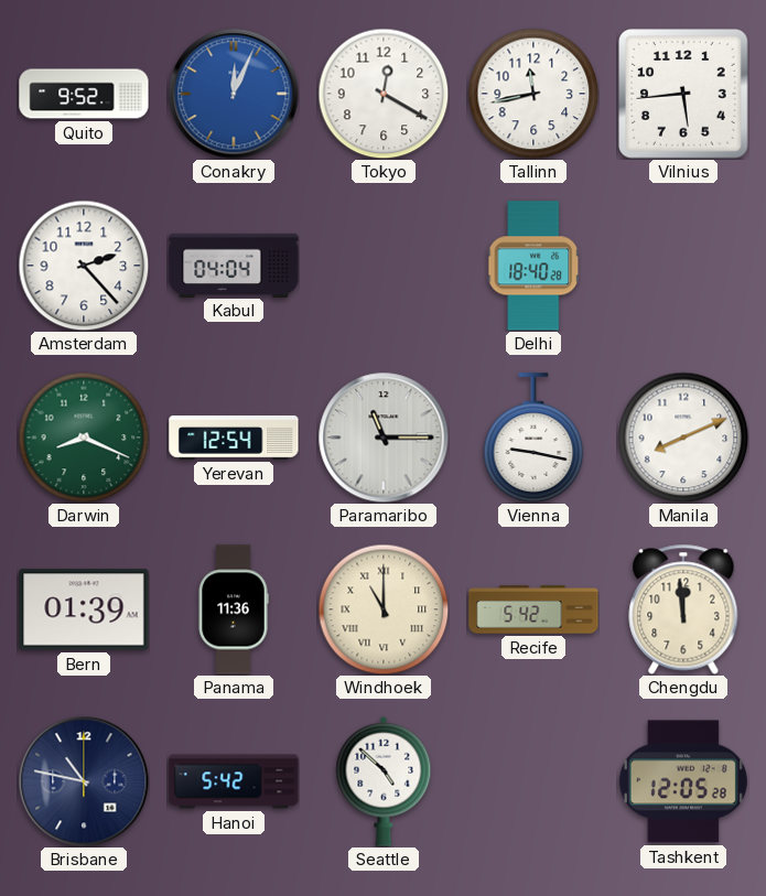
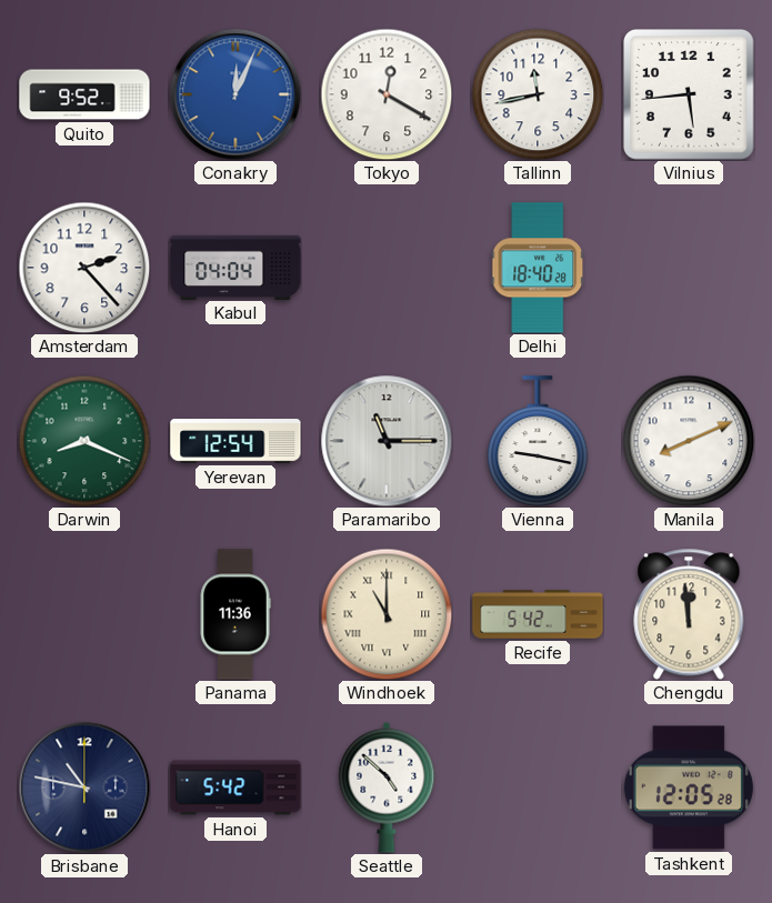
Bern: 01:39 -> none (84, 609)
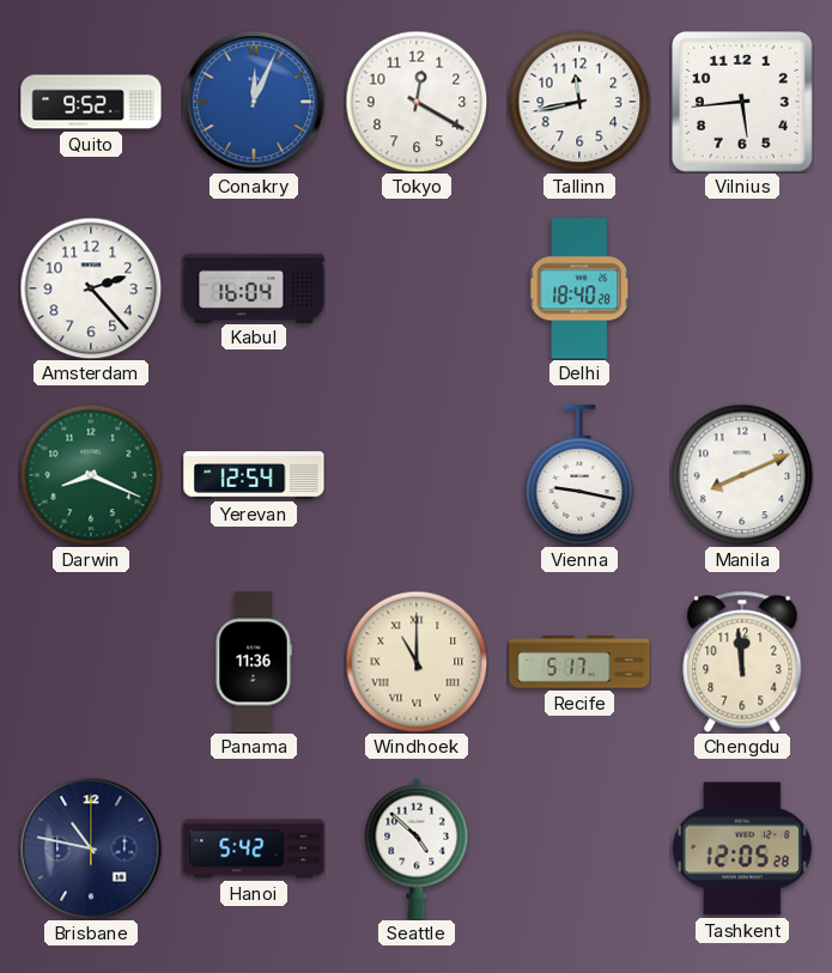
Kabul: 04:04 -> 16:04 (254, 287)
Paramaribo: 11:15 -> none (387, 441)
Recife: 5:42 -> 5:17 (579, 662)
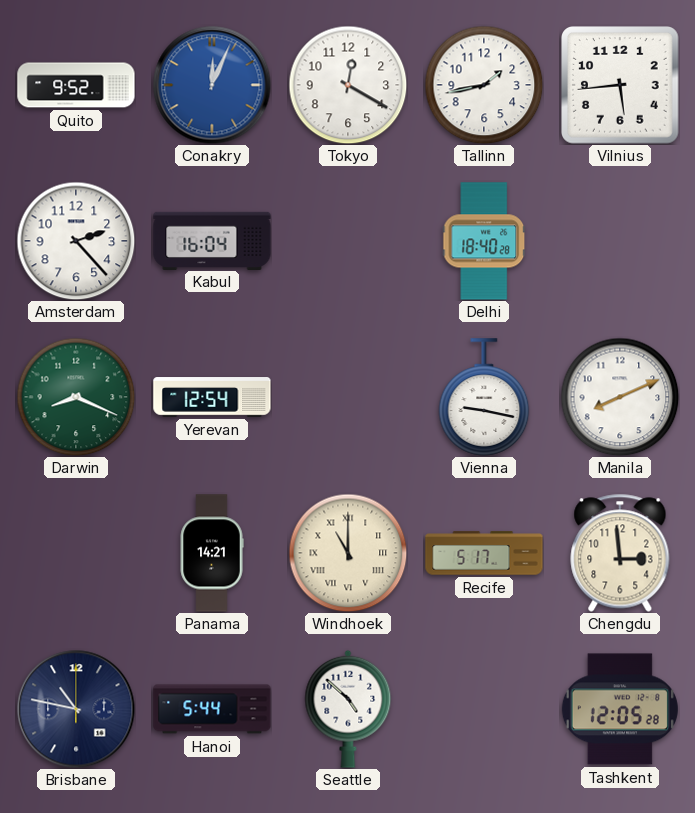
Tallinn: 11:43 -> 1:43 (484, 85)
Panama: 11:36 -> 14:21 (212, 553)
Chengdu: 11:59 -> 2:59 (620, 553)
Hanoi: 5:42 -> 5:44 (212, 709)
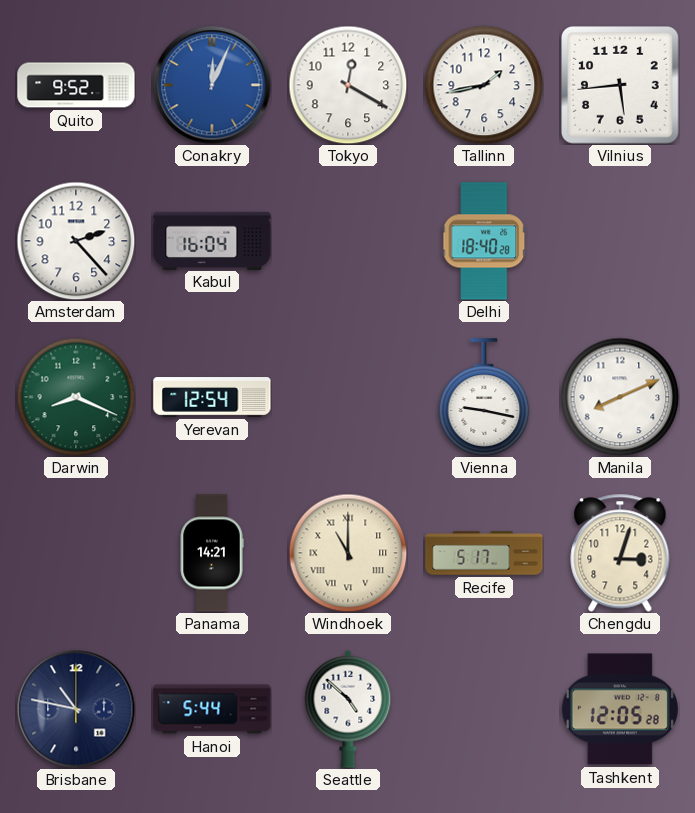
Chengdu: 2:59 -> 3:03 (620, 553)
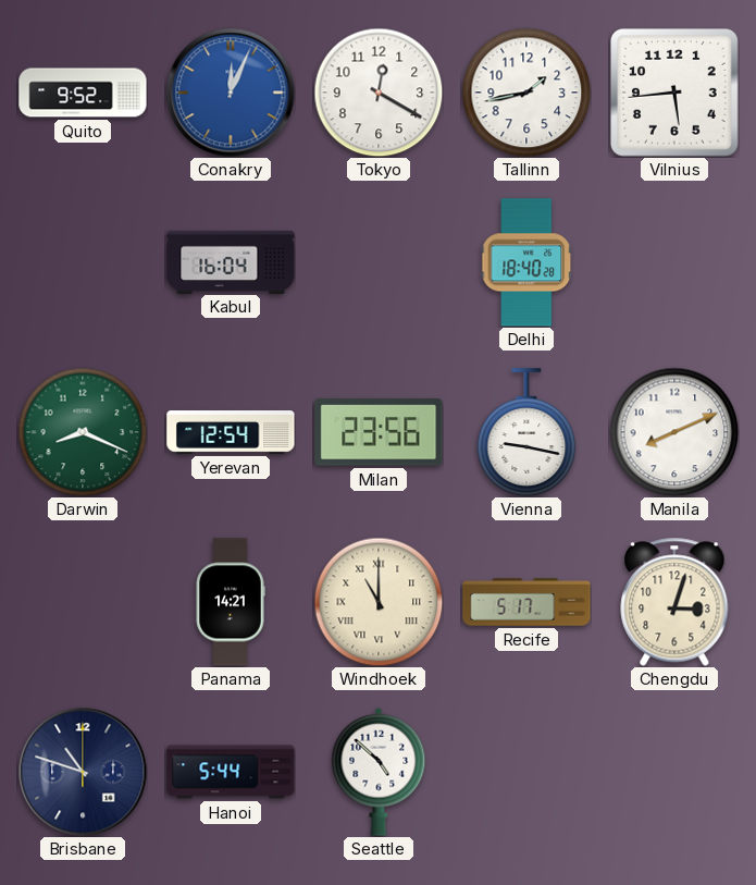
Amsterdam: 2:23 -> none (76, 241)
Milan: none -> 23:56 (379, 432)
Brisbane: 10:47 -> 10:48 (83, 772)
Tashkent: 12:05 -> none (620, 709)
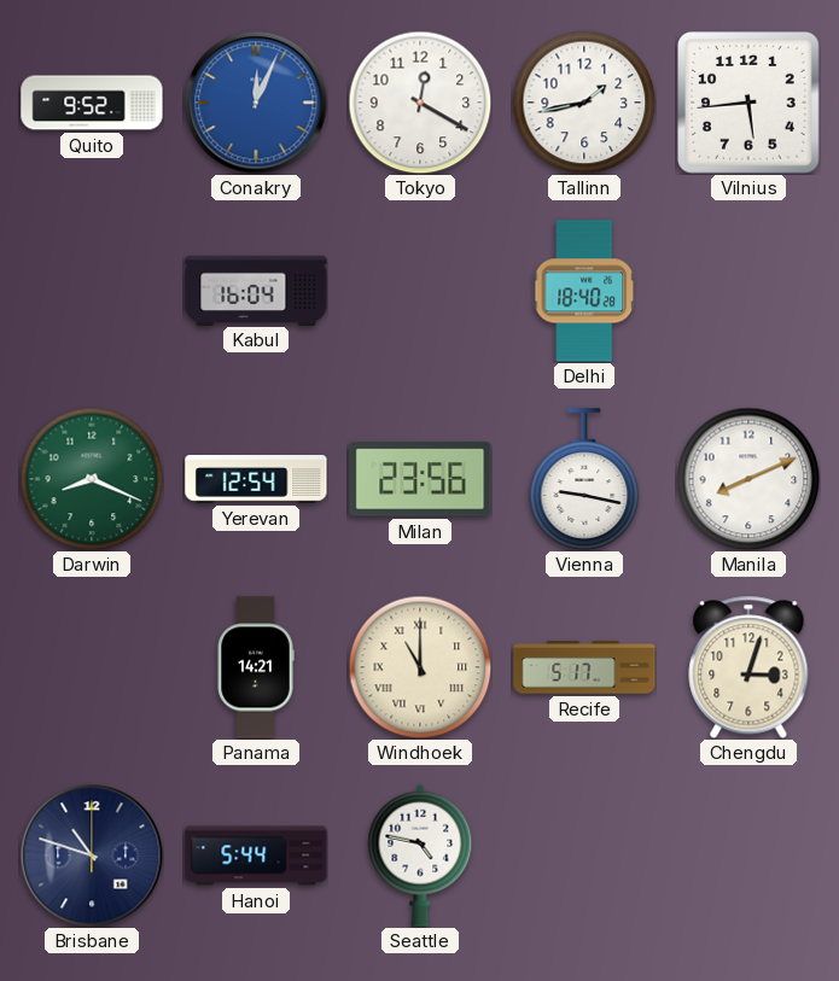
Seattle: 4:52 -> 4:47 (420, 856)
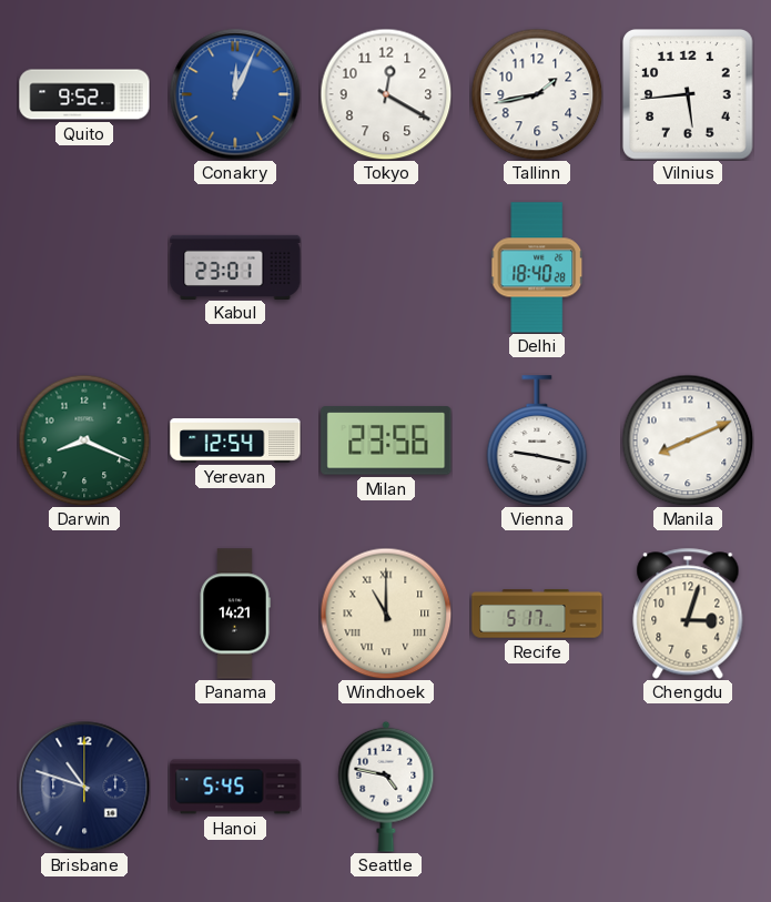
Kabul: 16:04 -> 23:01 (235, 266)
Hanoi: 5:44 -> 5:45 (235, 787)
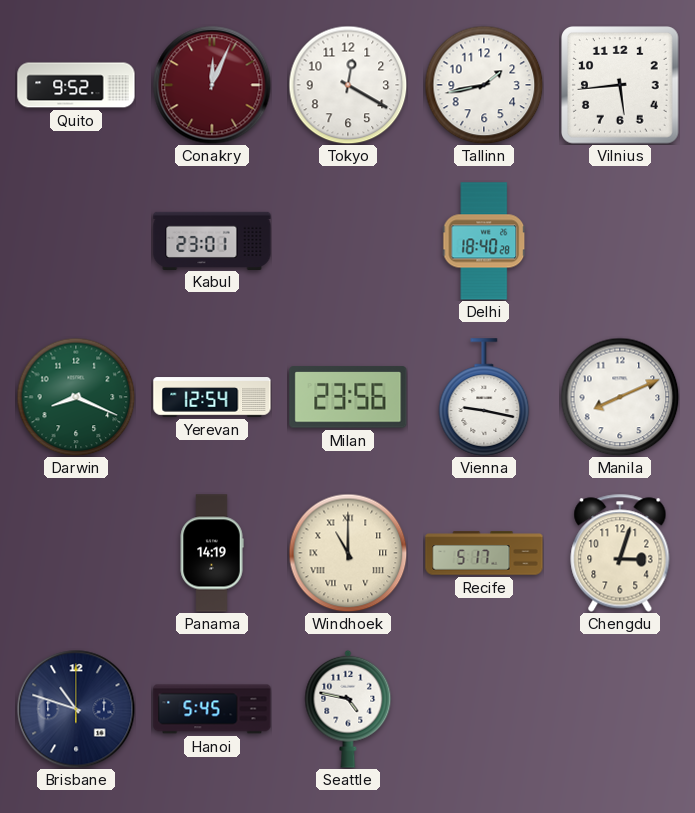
Conakry dial: blue -> burgundy (212, 85)
Panama: 14:21 -> 14:19 (212, 553)
